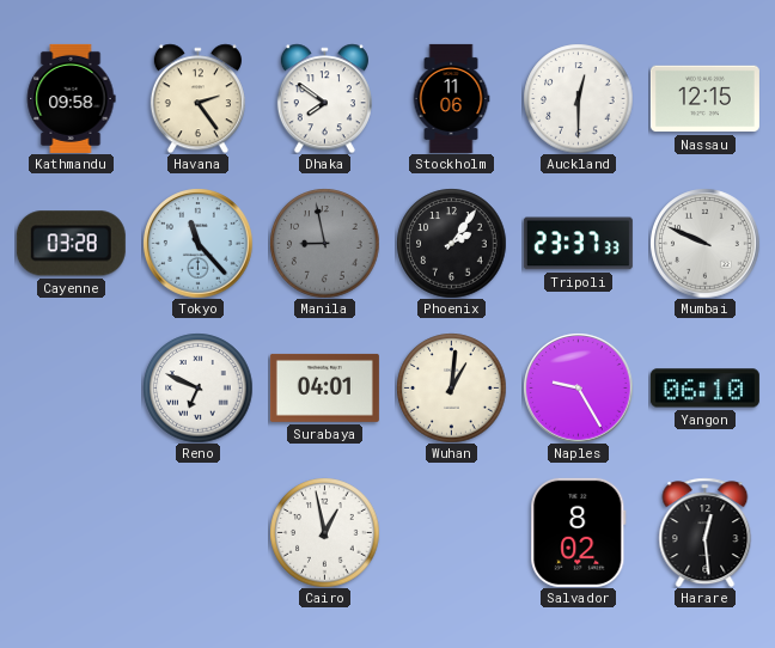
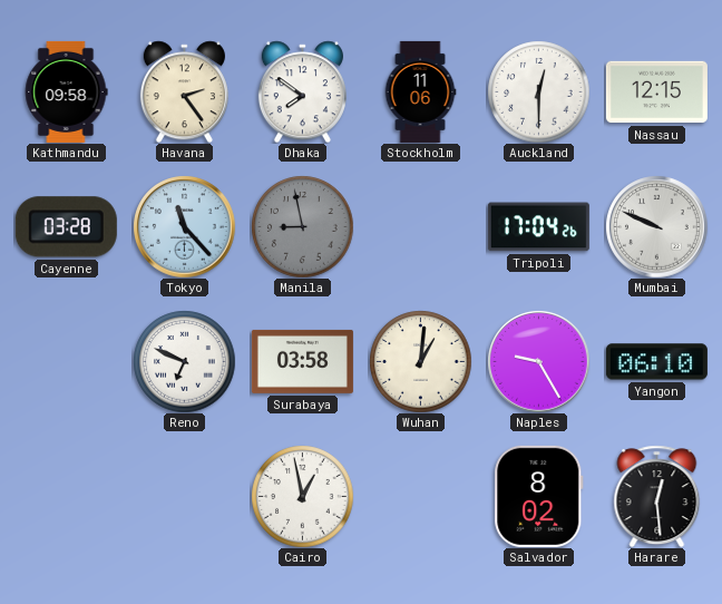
Phoenix: 2:06 -> none (451, 243)
Tripoli: 23:37 -> 17:04 (538, 227)
Surabaya: 04:01 -> 03:58 (302, 361)
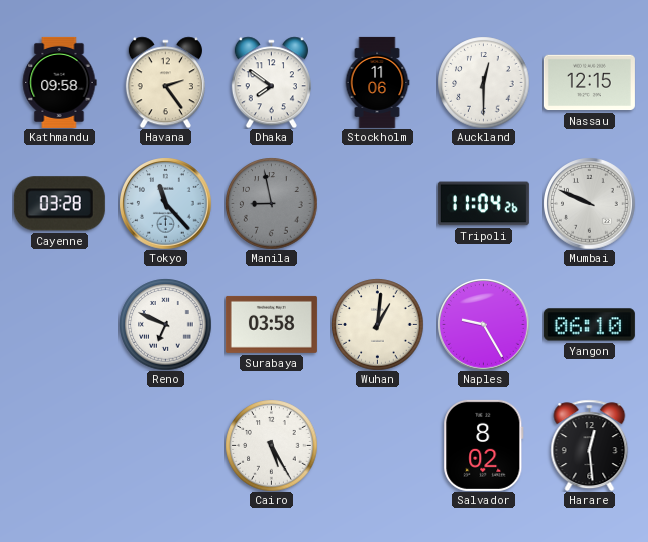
Tripoli: 17:04 -> 11:04 (483, 204)
Cairo: 12:58 -> 5:25 (271, 445)
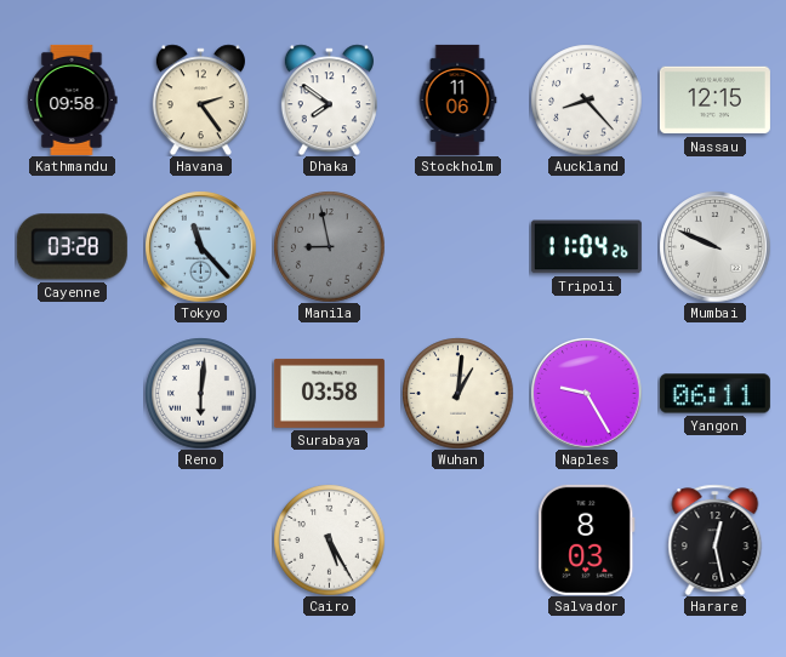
Auckland: 12:30 -> 8:23 (586, 99)
Reno: 6:49 -> 6:01 (200, 393)
Yangon: 06:10 -> 06:11 (714, 394)
Salvador: 8:02 -> 8:03 (587, 539)
Harare: 12:29 -> 12:28 (716, 539)
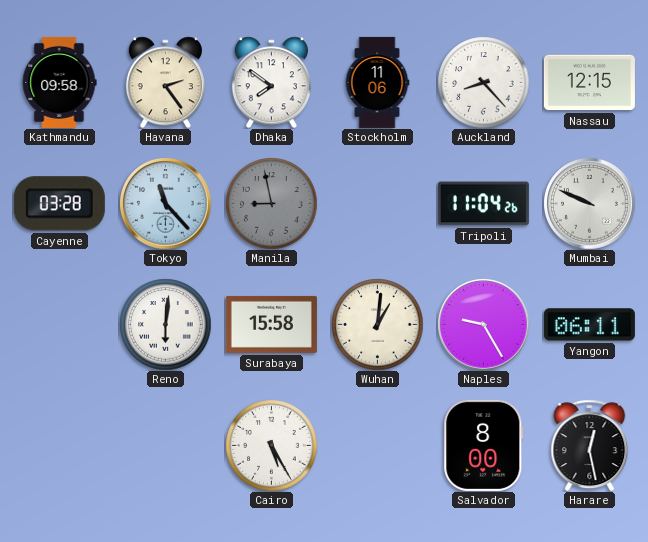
Surabaya: 03:58 -> 15:58 (271, 324)
Salvador: 8:03 -> 8:00 (484, 445)
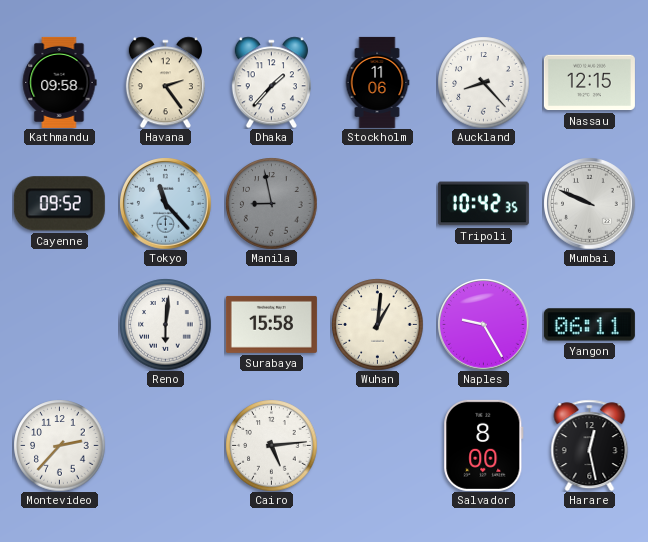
Dhaka: 7:51 -> 1:37 (271, 82)
Cayenne: 03:28 -> 09:52 (59, 204)
Tripoli: 11:04 -> 10:42 (483, 204)
Montevideo: none -> 2:37 (59, 445)
Cairo: 5:25 -> 5:14 (271, 445)
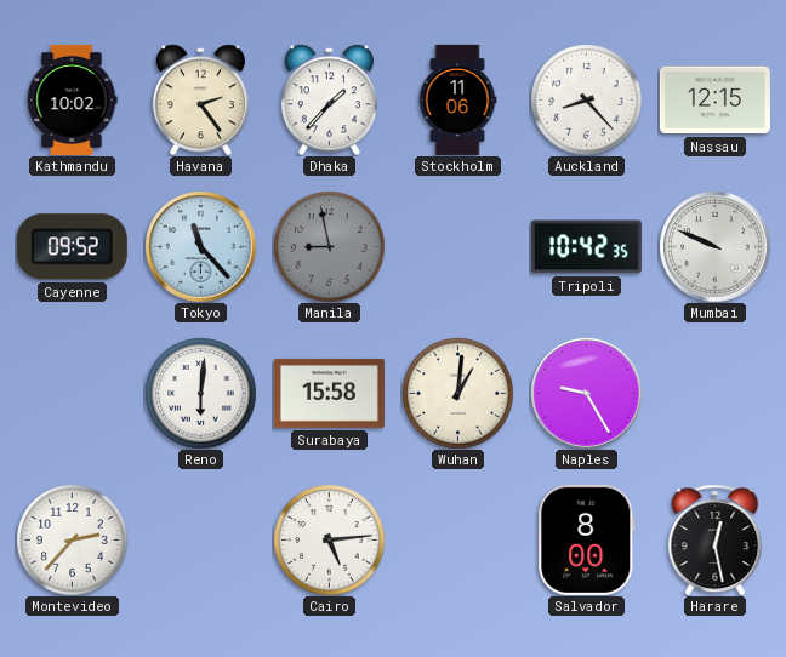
Kathmandu: 09:58 -> 10:02 (72, 99)
Yangon: 06:11 -> none (589, 325)
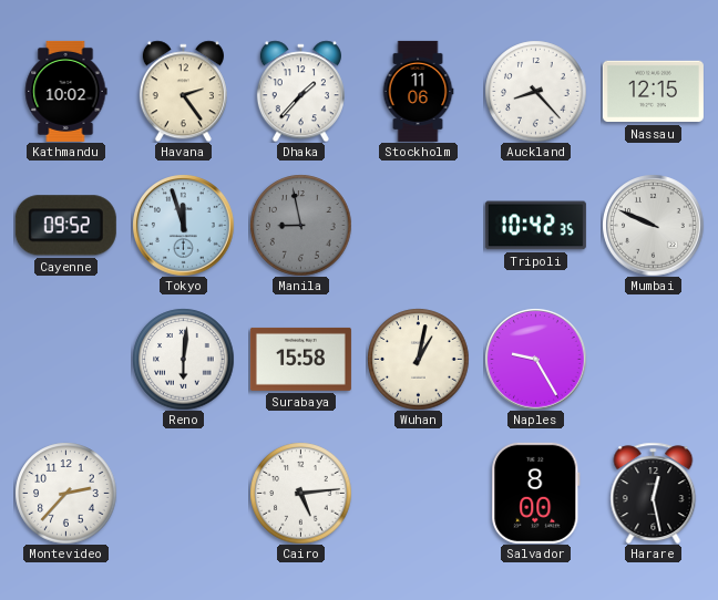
Tokyo: 11:23 -> 11:57 (183, 225)
Wuhan: 1:01 -> 1:02 (418, 359)
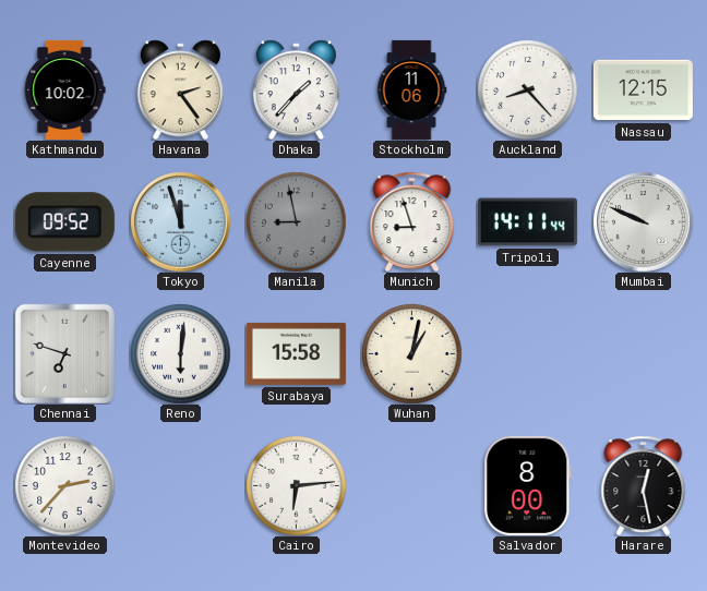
Munich: none -> 8:57 (412, 221)
Tripoli: 10:42 -> 14:11 (527, 222)
Chennai: none -> 6:48 (64, 353)
Naples: 9:25 -> none (535, 359)
Cairo: 5:14 -> 6:14 (296, 485)
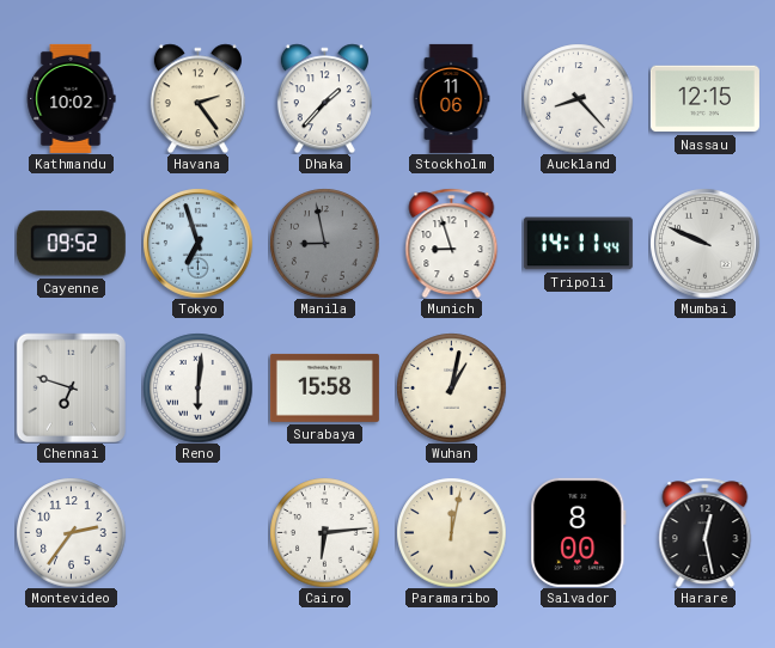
Tokyo: 11:57 -> 6:57 (197, 243)
Montevideo: 2:37 -> 2:36 (71, 532)
Paramaribo: none -> 12:02 (451, 532)
